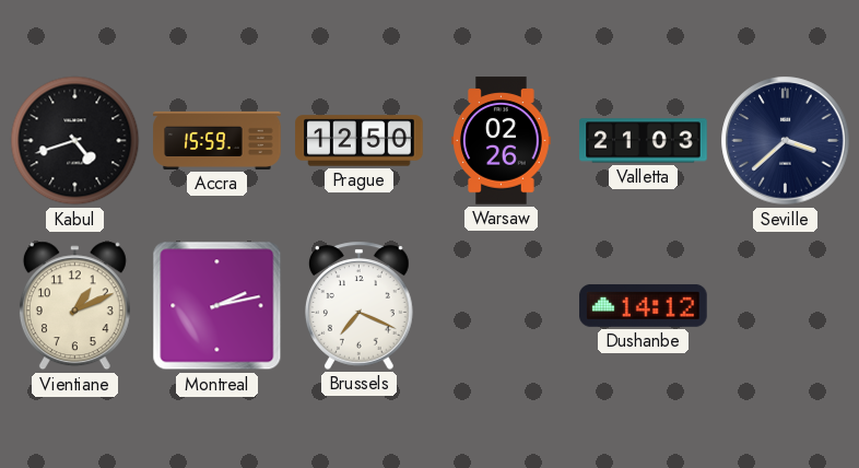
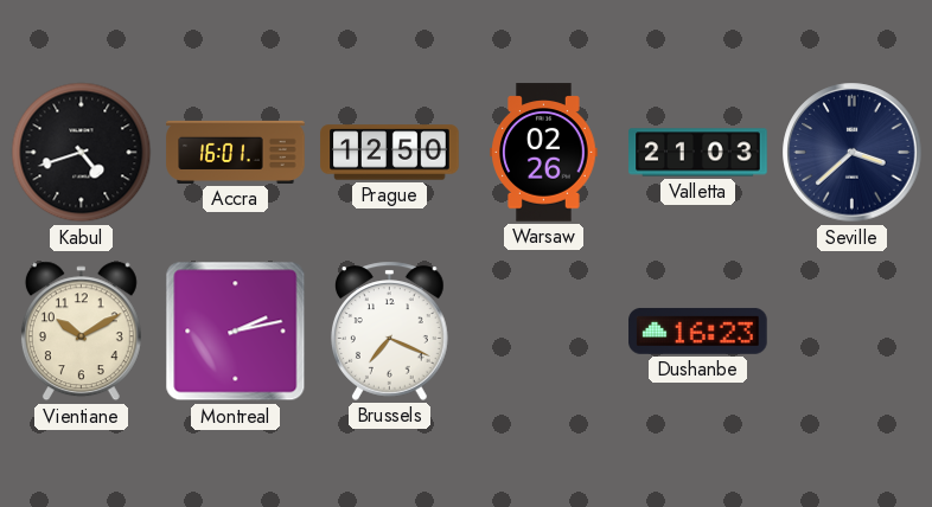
Accra: 15:59 -> 16:01 (236, 152)
Vientiane: 1:11 -> 10:10 (81, 332)
Dushanbe: 14:12 -> 16:23 (698, 330)
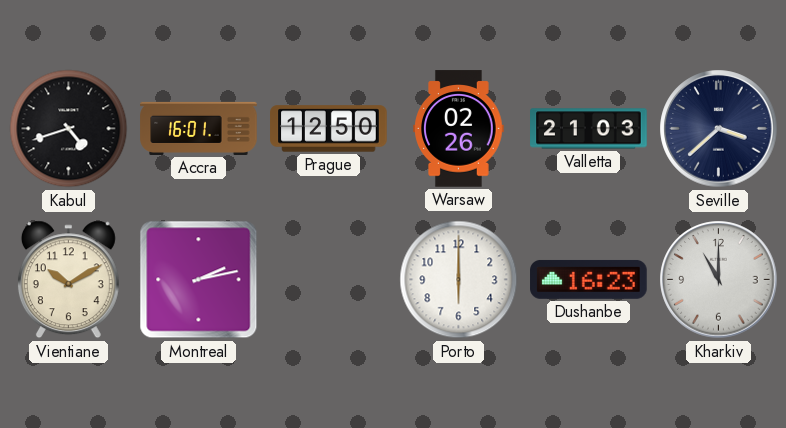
Brussels: 7:19 -> none (390, 330)
Porto: none -> 6:00 (459, 280)
Kharkiv: none -> 11:00 (719, 280)
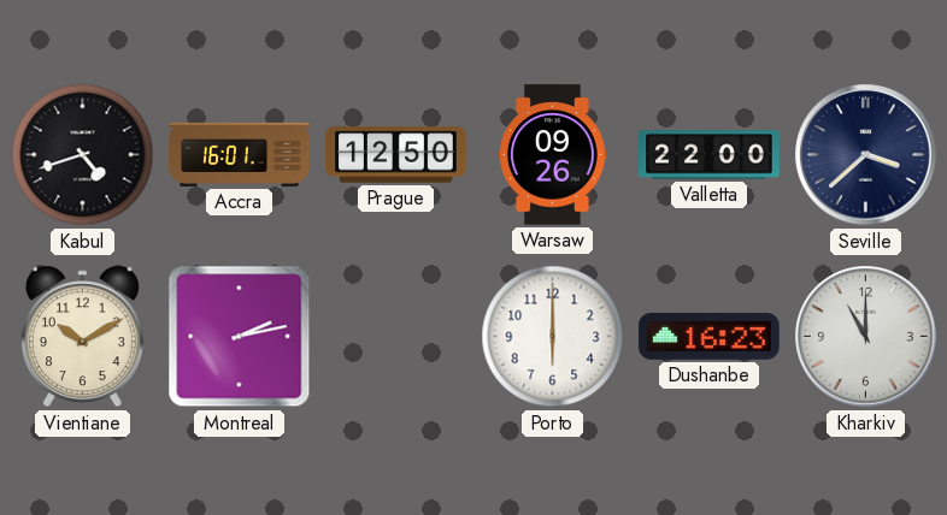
Warsaw: 02:26 -> 09:26 (553, 155)
Valletta: 21:03 -> 22:00 (710, 155)
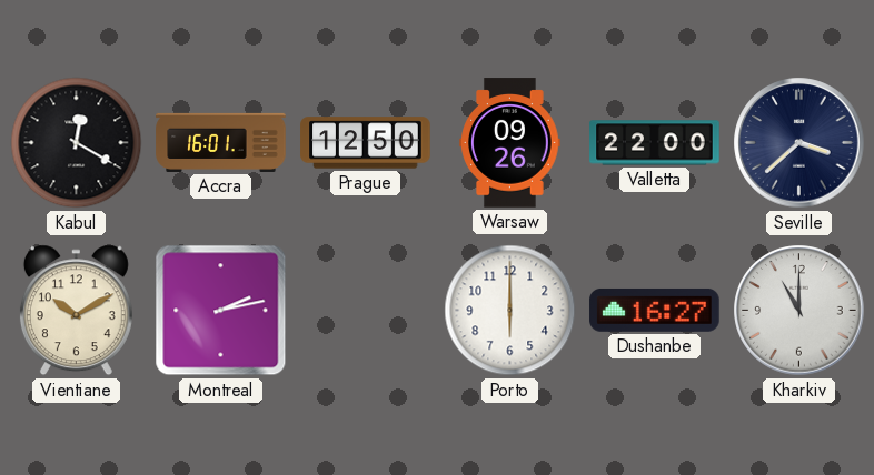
Kabul: 4:42 -> 12:20 (77, 143)
Dushanbe: 16:23 -> 16:27 (655, 310)
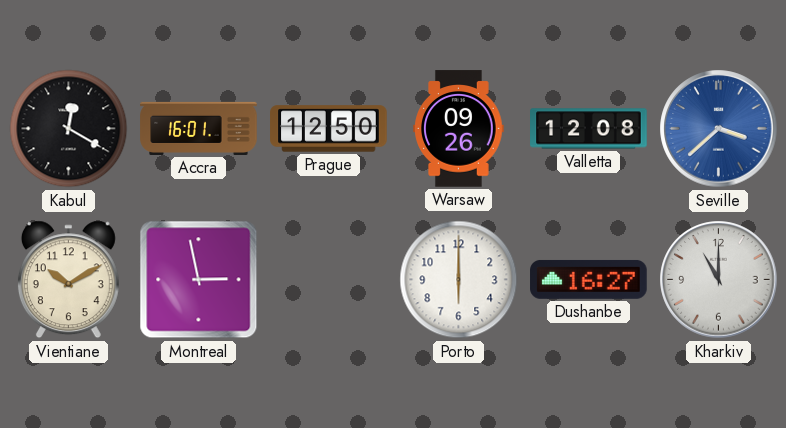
Valletta: 22:00 -> 12:08 (589, 129)
Seville dial: navy -> blue (719, 129)
Montreal: 2:13 -> 2:58 (199, 280)
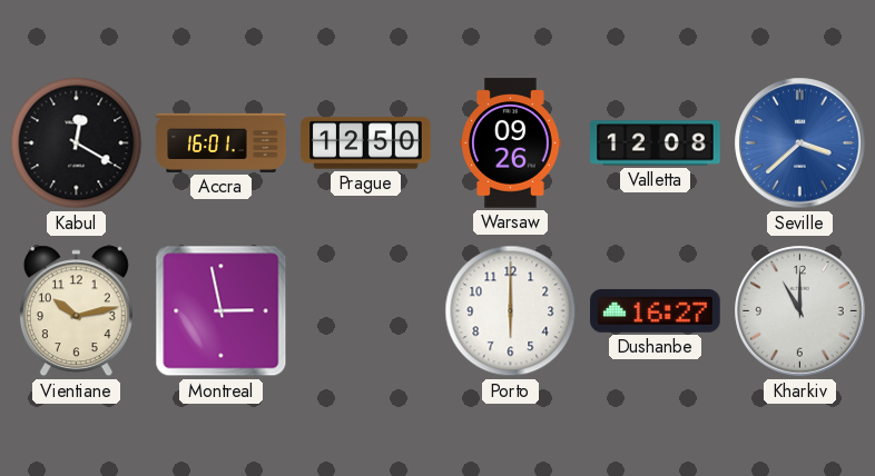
Vientiane: 10:10 -> 10:13 (76, 311)
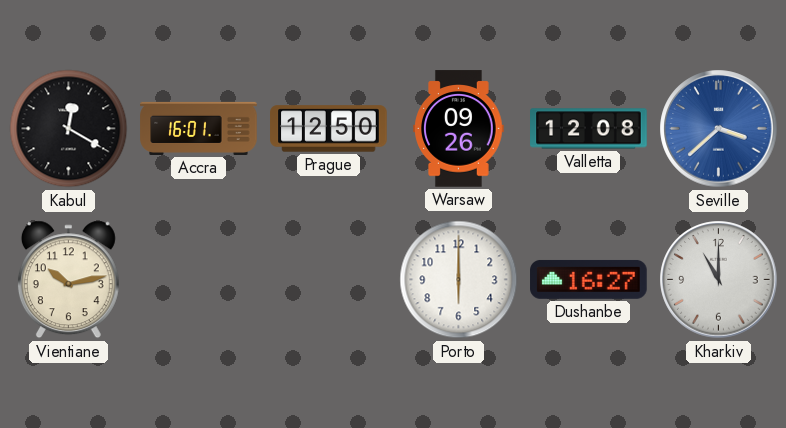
Montreal: 2:58 -> none (222, 311)
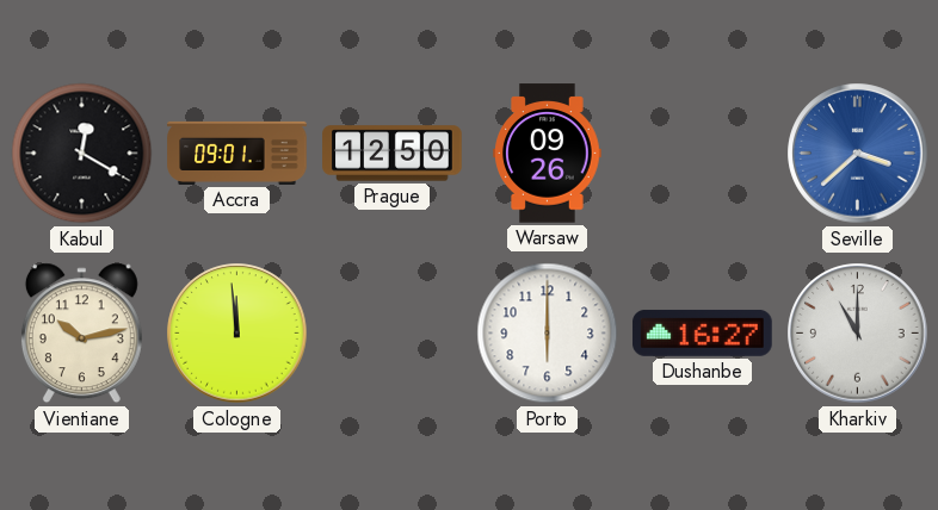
Accra: 16:01 -> 09:01 (237, 153)
Valletta: 12:08 -> none (589, 129)
Cologne: none -> 11:59 (237, 334)
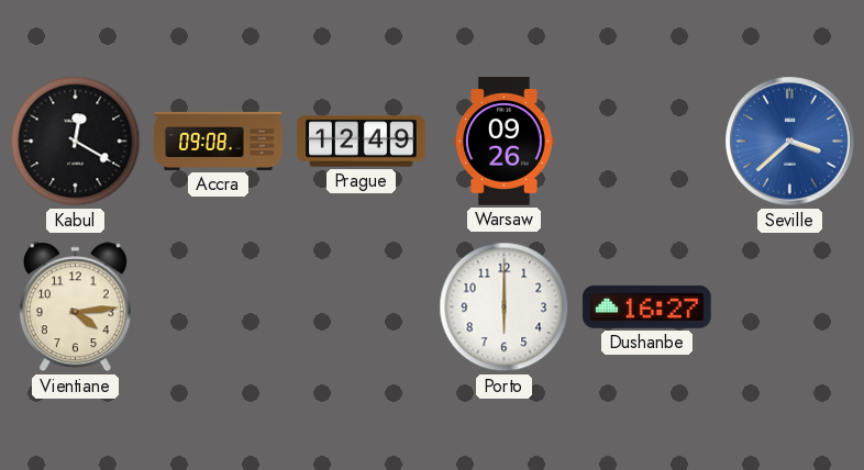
Accra: 09:01 -> 09:08 (219, 141)
Prague: 12:50 -> 12:49 (362, 142)
Vientiane: 10:13 -> 4:14 (75, 307)
Cologne: 11:59 -> none (237, 334)
Kharkiv: 11:00 -> none (858, 334)
